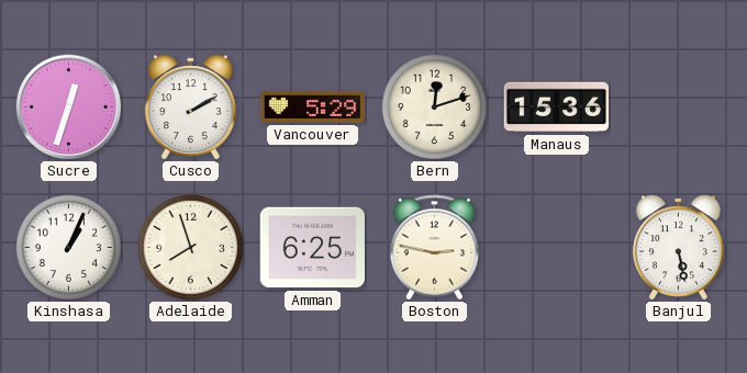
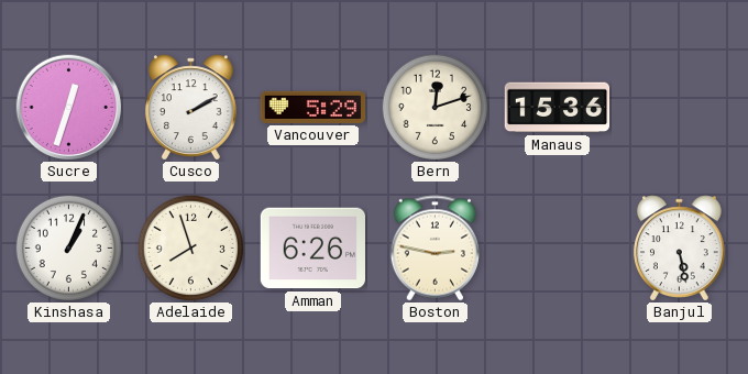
Amman: 6:25 -> 6:26 (312, 249)
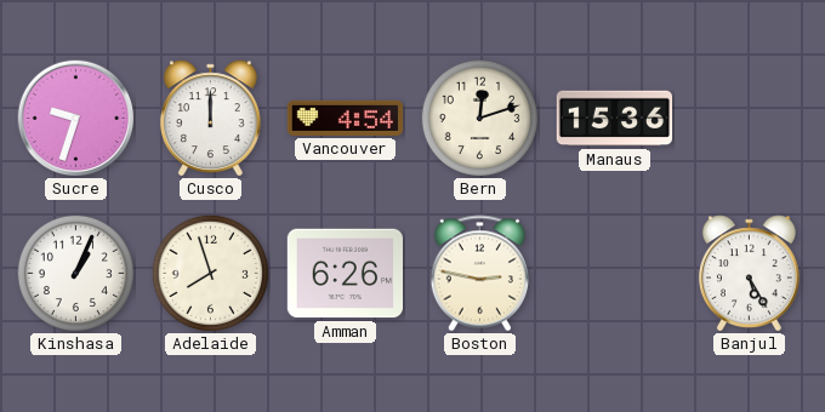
Sucre: 12:33 -> 9:33 (76, 119)
Cusco: 2:10 -> 12:00 (210, 119)
Vancouver: 5:29 -> 4:54 (346, 118)
Banjul: 5:28 -> 5:25 (749, 274)
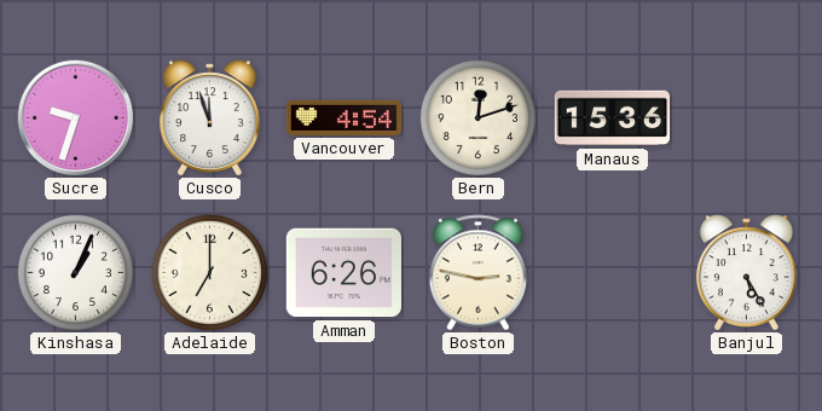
Cusco: 12:00 -> 11:57 (209, 118)
Adelaide: 7:57 -> 7:00 (209, 272)
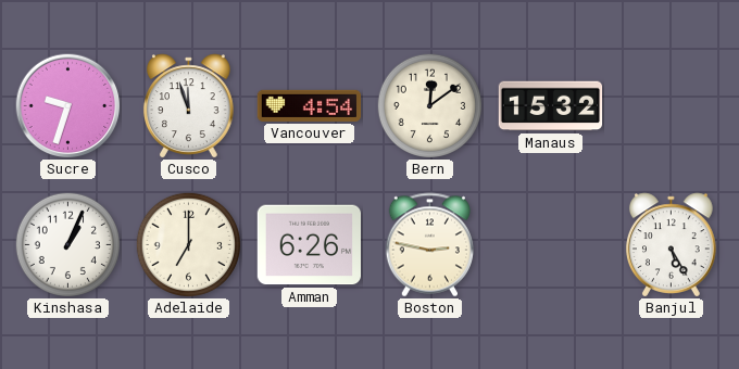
Bern: 12:12 -> 12:09 (429, 105)
Manaus: 15:36 -> 15:32 (551, 106)
